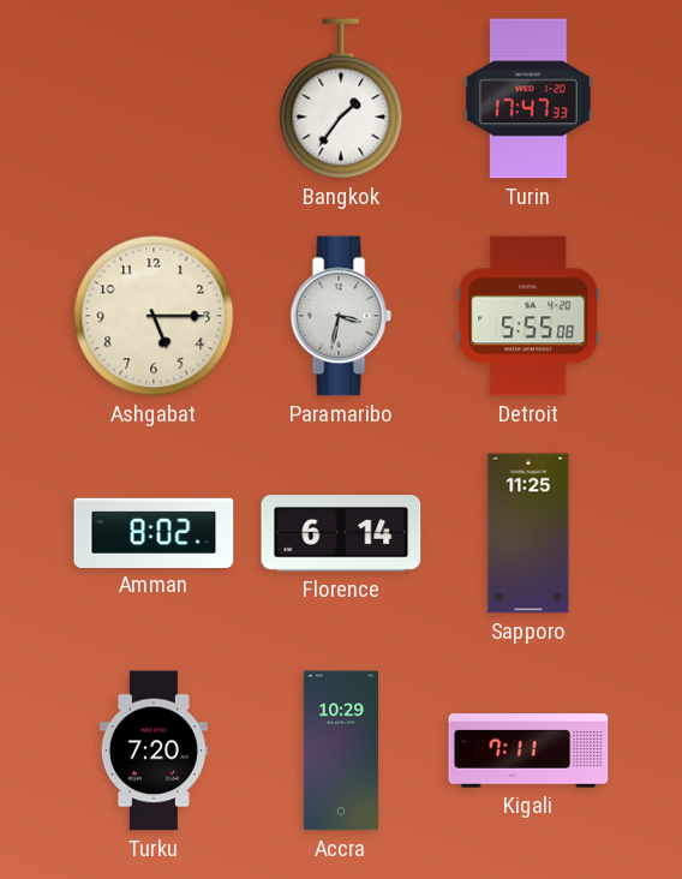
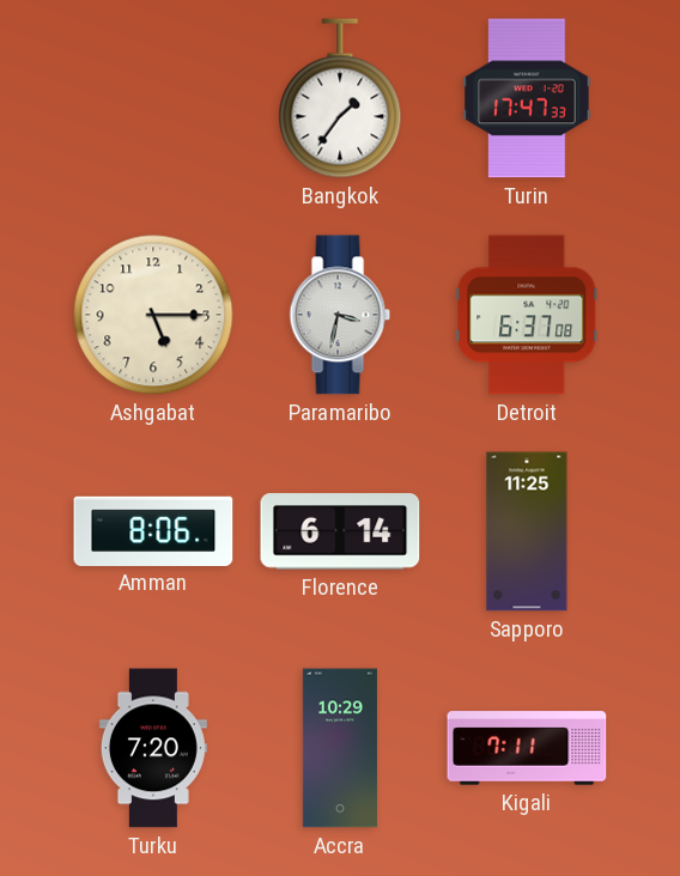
Detroit: 5:55 -> 6:37 (527, 315)
Amman: 8:02 -> 8:06 (153, 530)
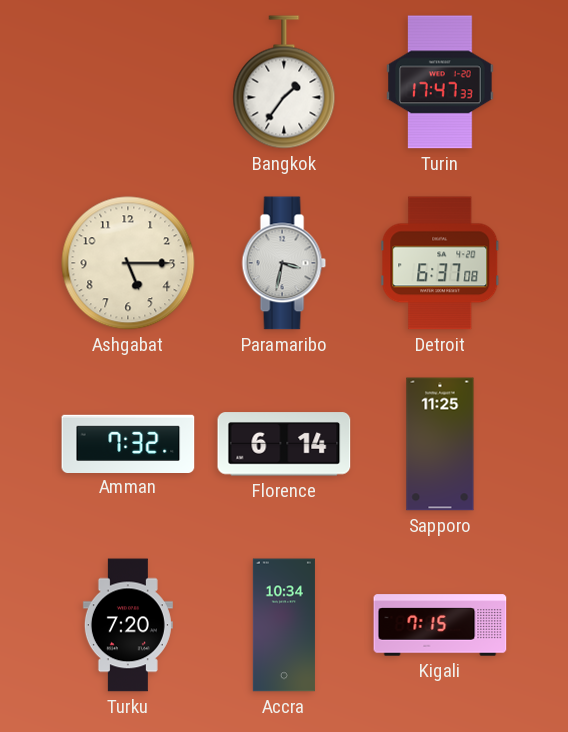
Amman: 8:06 -> 7:32 (128, 443)
Accra: 10:29 -> 10:34 (284, 625)
Kigali: 7:11 -> 7:15 (440, 625)
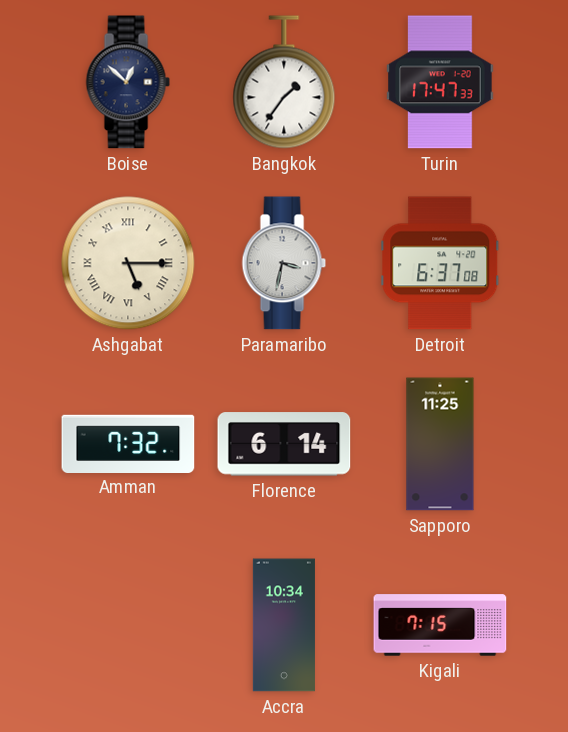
Boise: none -> 12:52 (128, 82)
Ashgabat numerals: Arabic -> Roman (128, 263)
Turku: 7:20 -> none (128, 625)
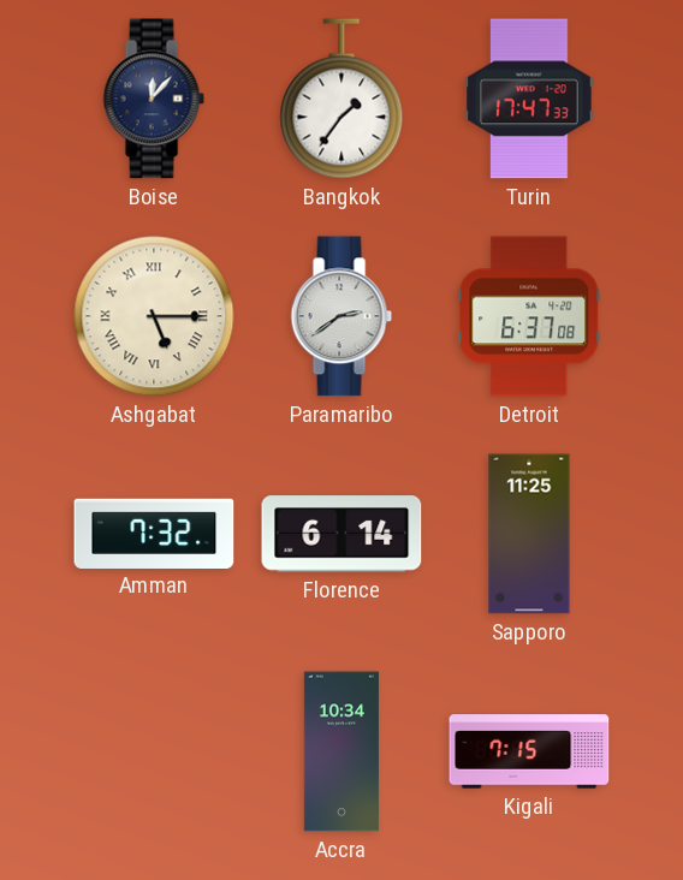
Boise: 12:52 -> 12:07 (154, 99)
Paramaribo: 3:32 -> 2:39 (341, 316)
